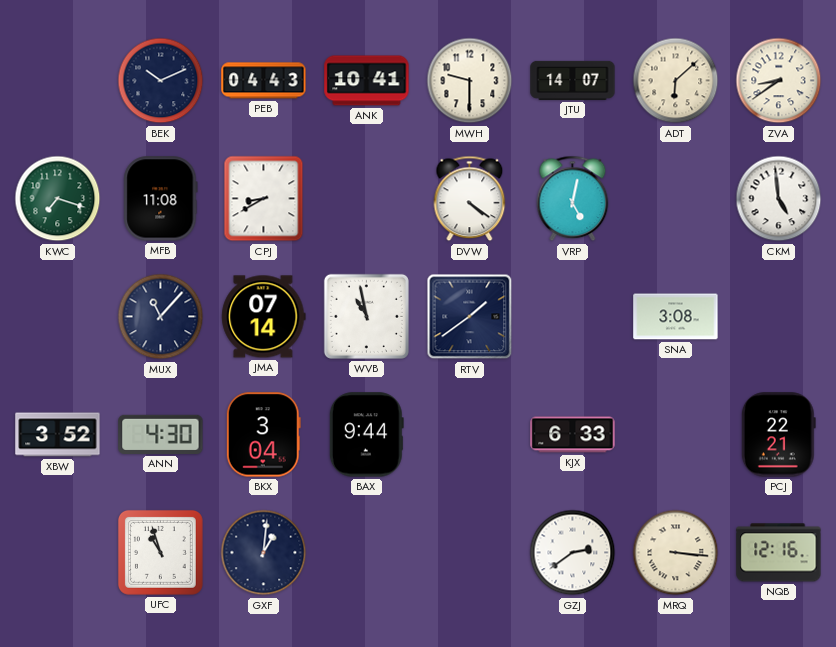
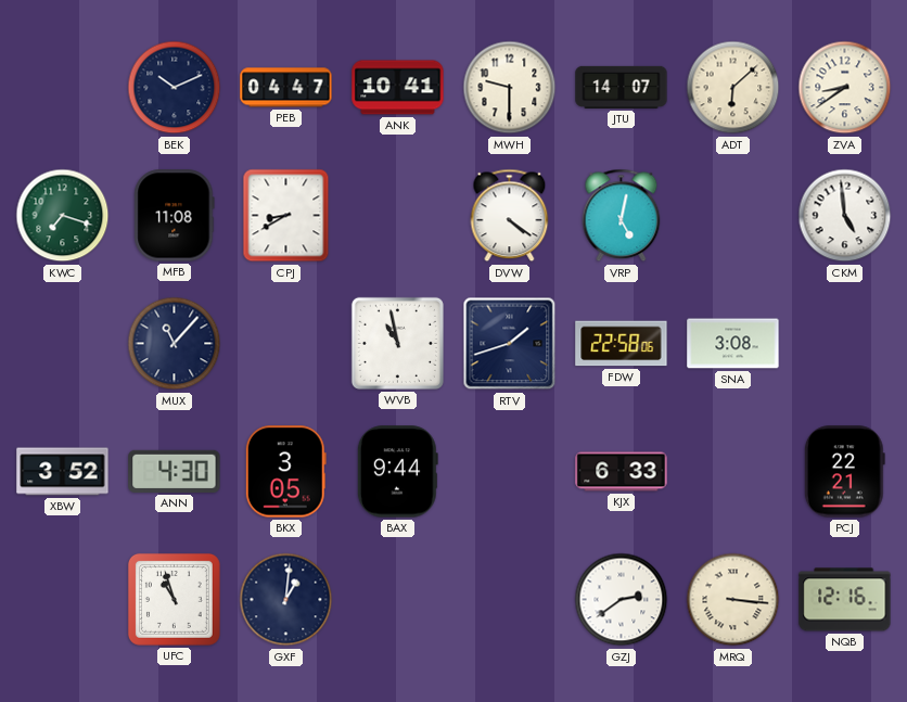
PEB: 04:43 -> 04:47 (286, 88)
JMA: 07:14 -> none (264, 317)
RTV: 1:39 -> 1:42 (510, 344)
FDW: none -> 22:58 (622, 344)
BKX: 3:04 -> 3:05 (285, 472)
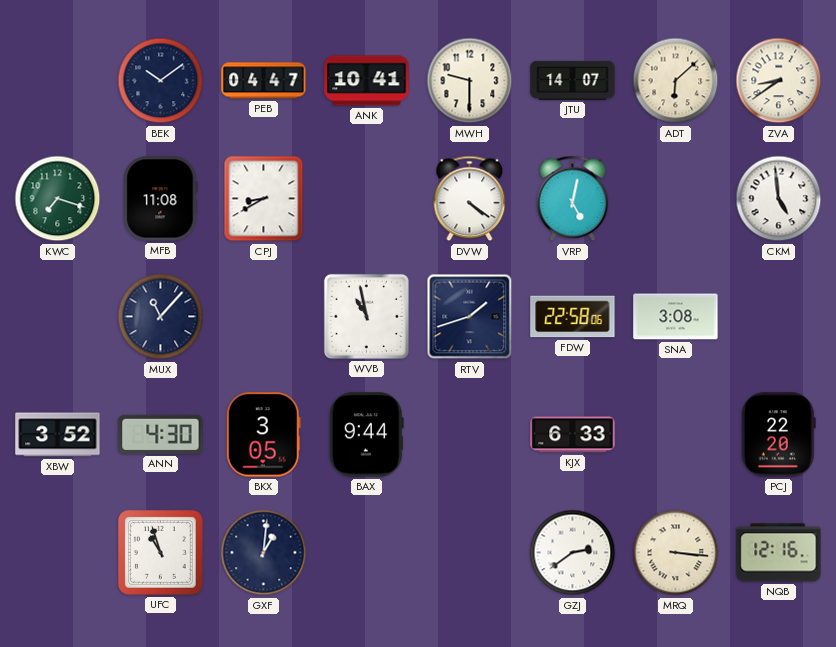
BEK: 10:11 -> 10:09 (161, 81)
PCJ: 22:21 -> 22:20 (778, 435)
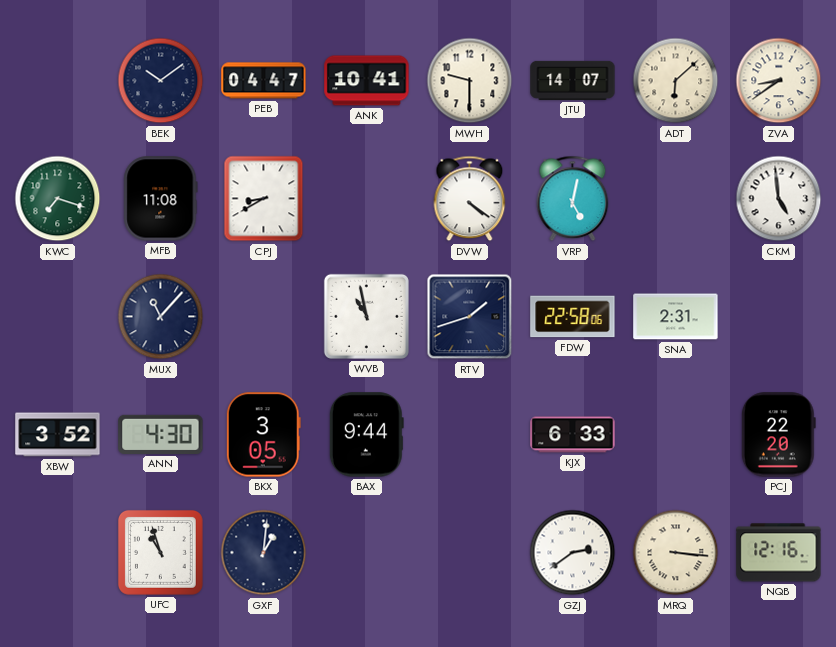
SNA: 3:08 -> 2:31 (676, 317)
